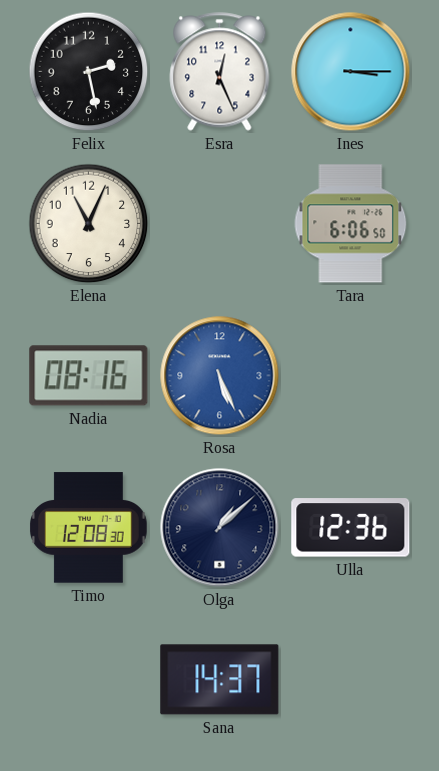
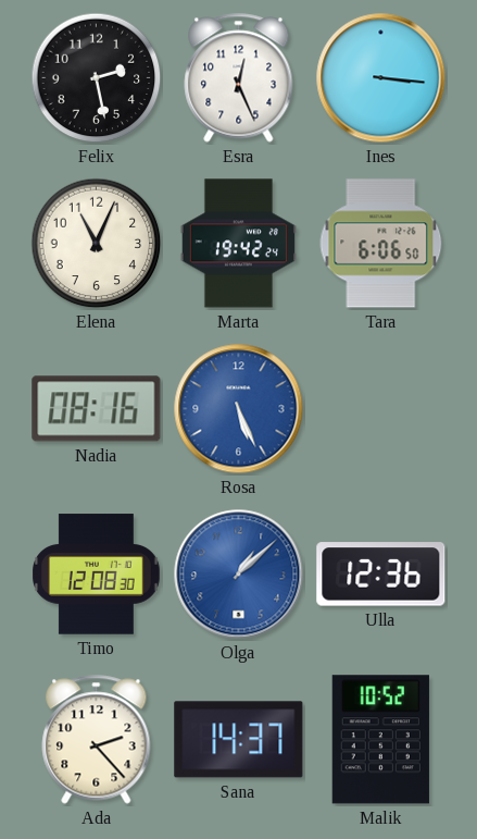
Ines: 3:15 -> 3:16 (381, 78)
Marta: none -> 19:42 (238, 244)
Olga dial: navy -> blue (239, 575)
Ada: none -> 2:23 (97, 740)
Malik: none -> 10:52 (380, 740)
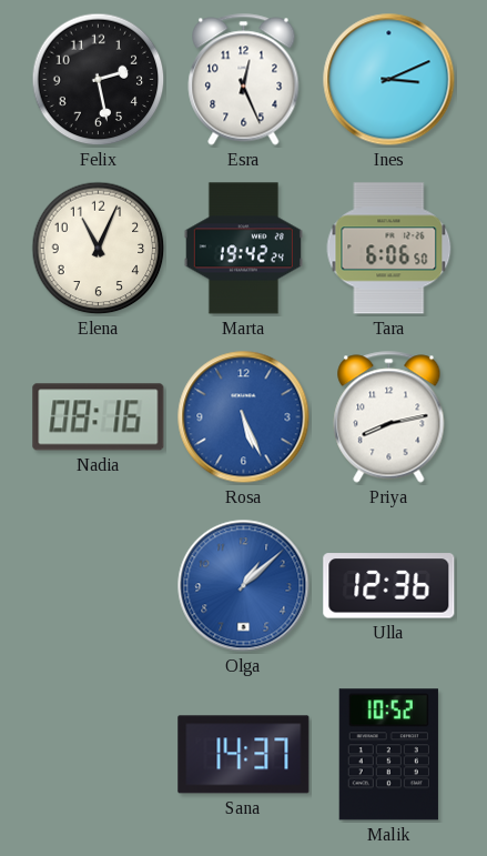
Ines: 3:16 -> 3:11 (389, 80)
Priya: none -> 8:13 (389, 417)
Timo: 12:08 -> none (97, 575)
Ada: 2:23 -> none (97, 740)
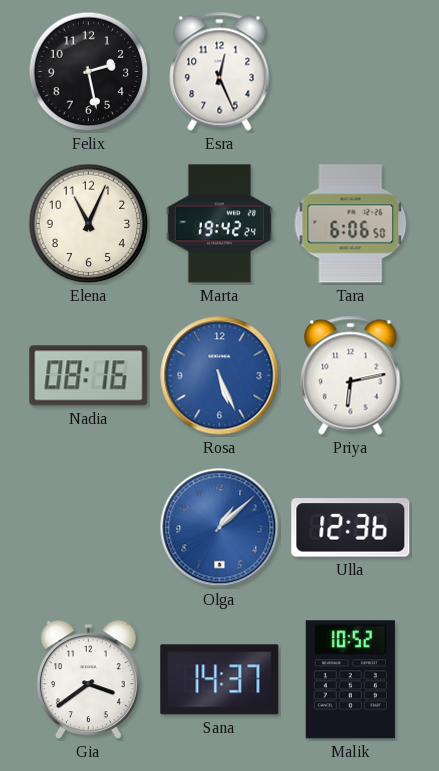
Ines: 3:11 -> none (389, 80)
Priya: 8:13 -> 6:13 (351, 376)
Gia: none -> 3:39 (88, 680)
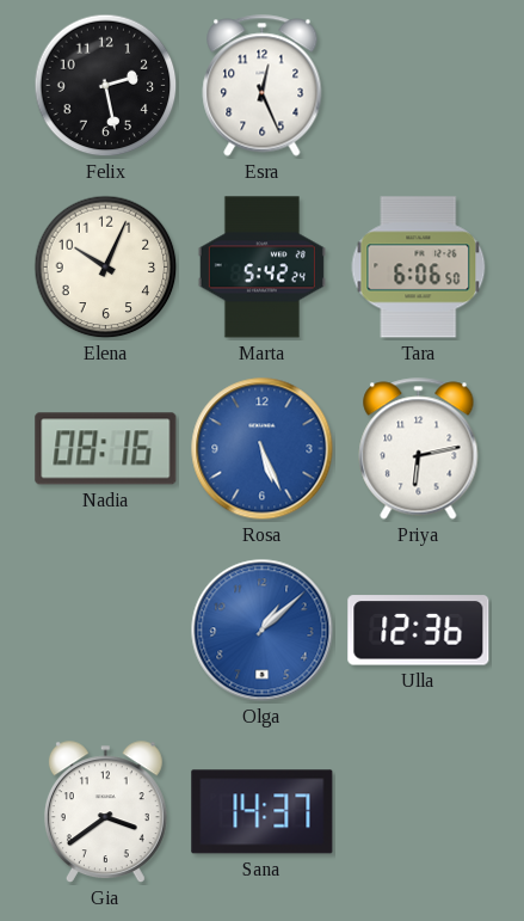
Elena: 11:04 -> 10:04 (106, 268)
Marta: 19:42 -> 5:42 (261, 268)
Malik: 10:52 -> none (350, 680)
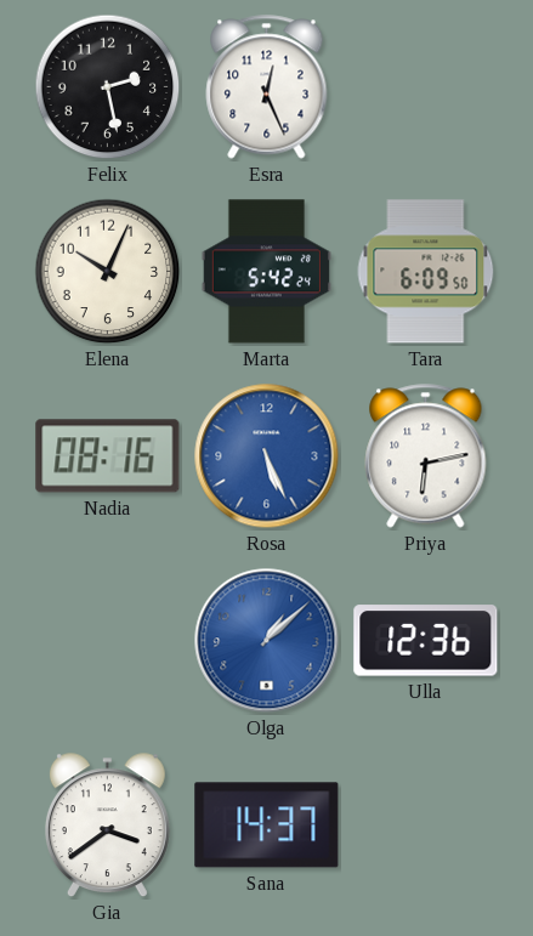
Tara: 6:06 -> 6:09 (426, 272)
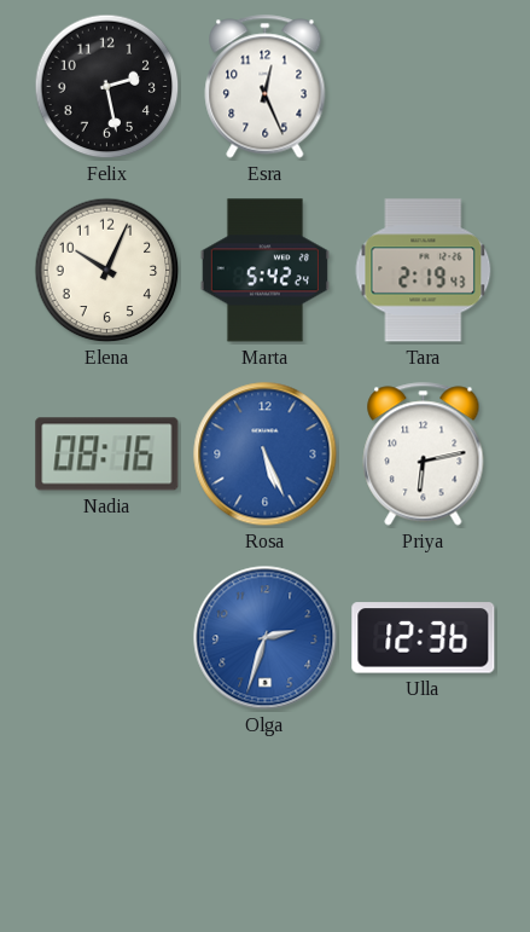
Tara: 6:09 -> 2:19 (424, 271)
Olga: 1:08 -> 2:33 (266, 638)
Gia: 3:39 -> none (107, 826)
Sana: 14:37 -> none (267, 826)
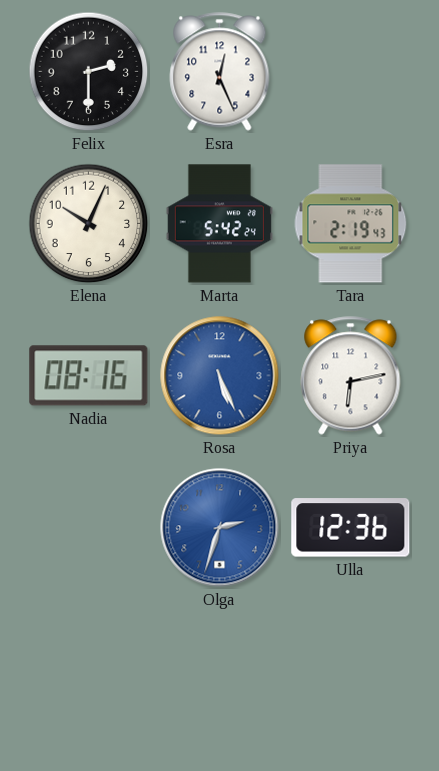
Felix: 2:28 -> 2:30 (89, 72)
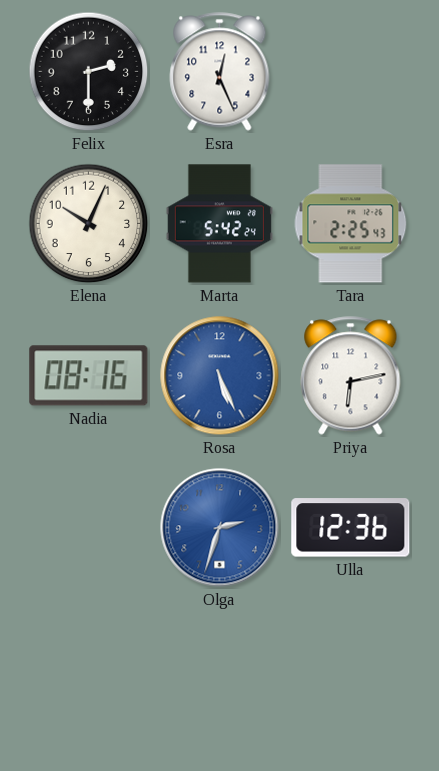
Tara: 2:19 -> 2:25 (351, 224)
